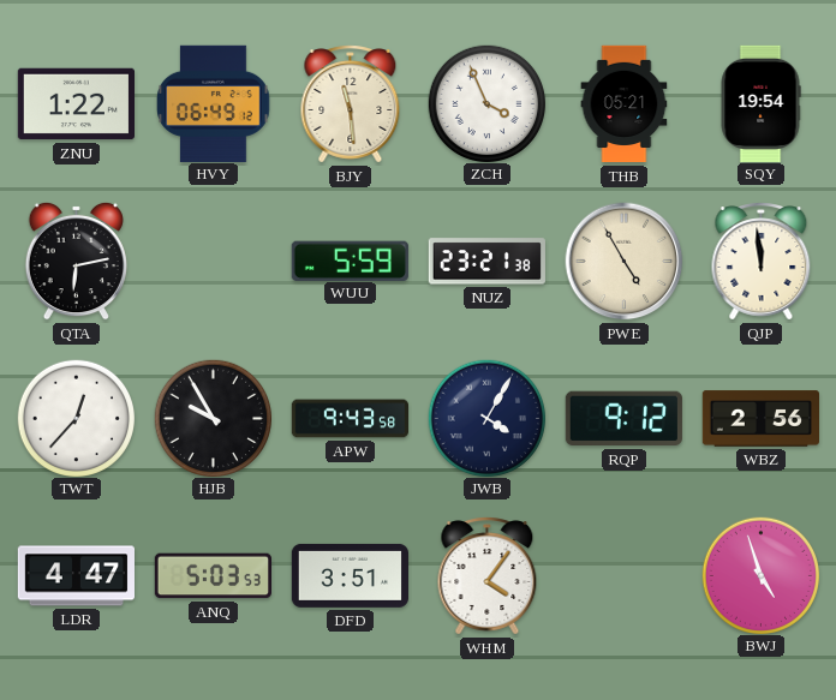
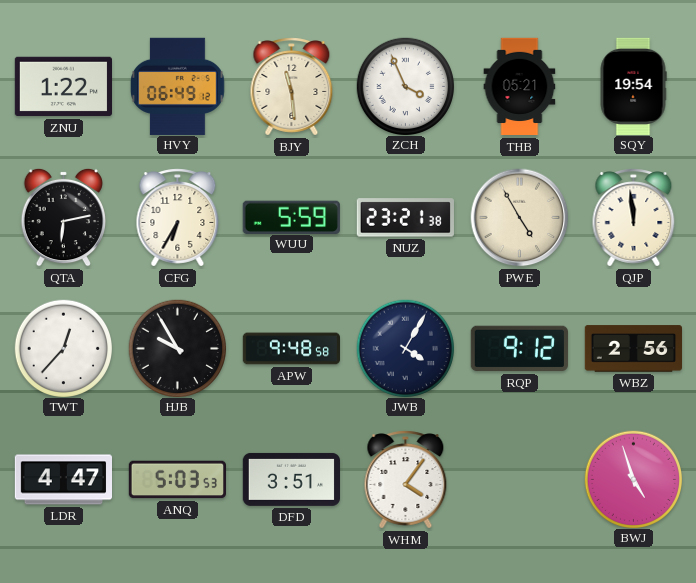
CFG: none -> 6:35 (178, 218)
APW: 9:43 -> 9:48 (291, 349)
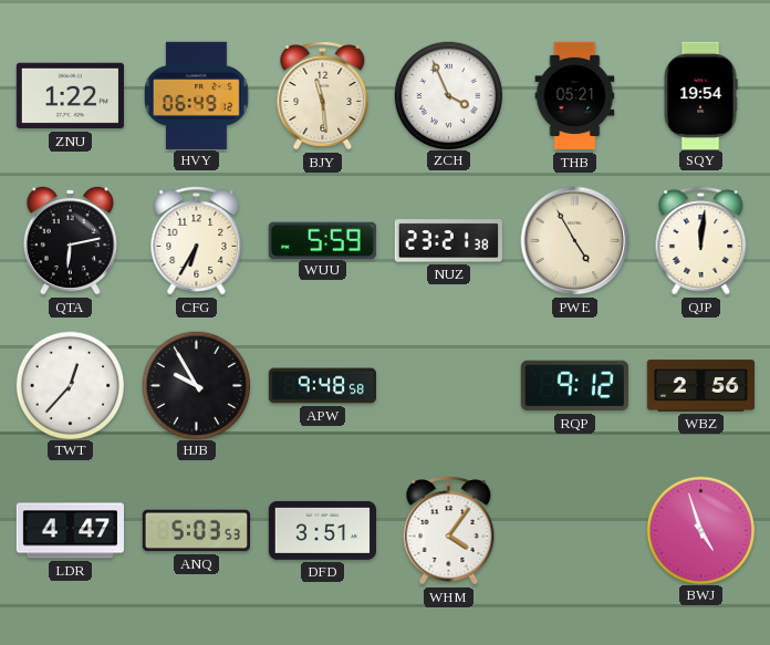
QJP: 11:59 -> 12:01 (701, 241)
JWB: 4:05 -> none (405, 348)
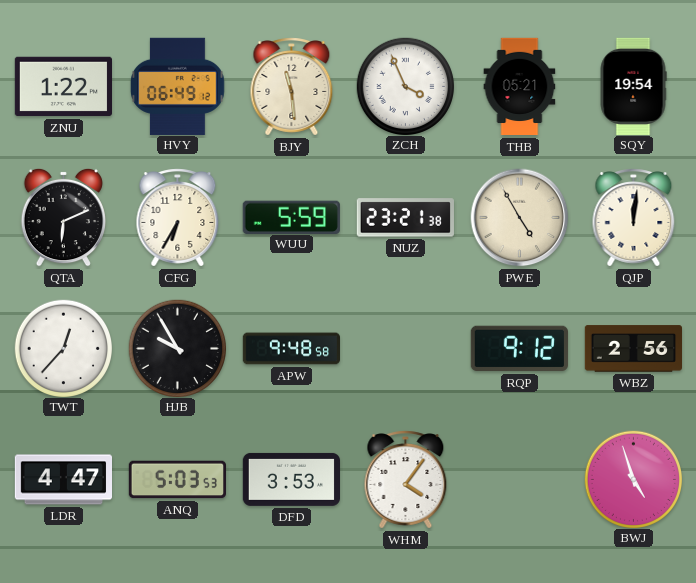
QTA: 6:13 -> 6:11 (63, 217)
DFD: 3:51 -> 3:53 (291, 479)
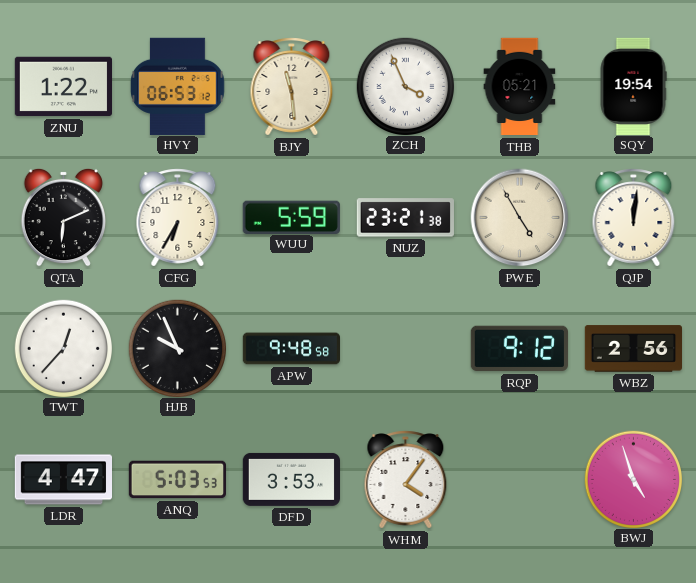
HVY: 06:49 -> 06:53 (178, 86)
HJB: 9:55 -> 9:56 (177, 348)
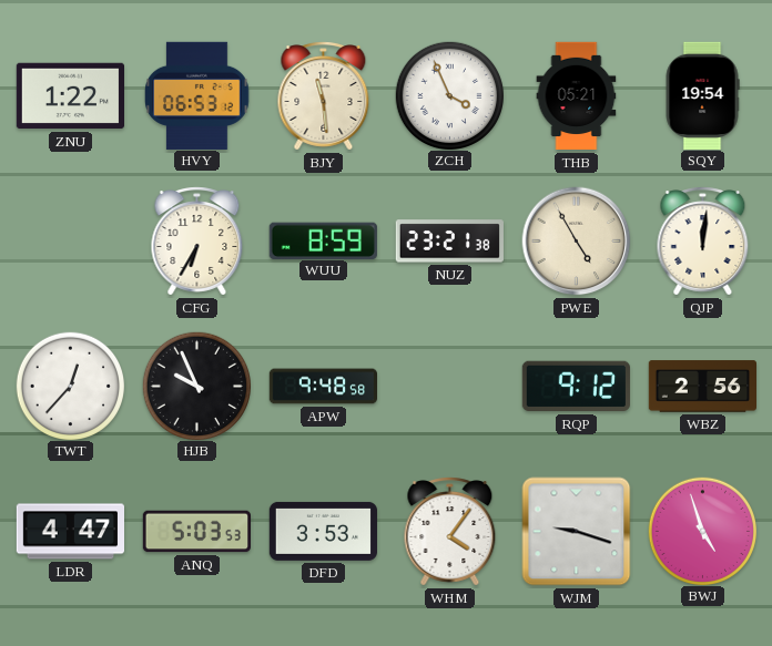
QTA: 6:11 -> none (63, 217)
WUU: 5:59 -> 8:59 (323, 240)
WJM: none -> 9:18 (577, 532)
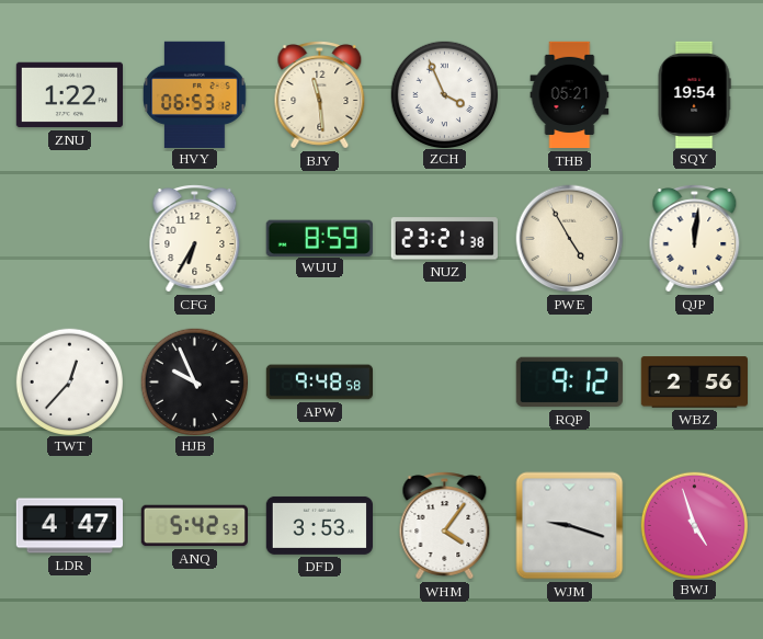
ANQ: 5:03 -> 5:42 (194, 526)
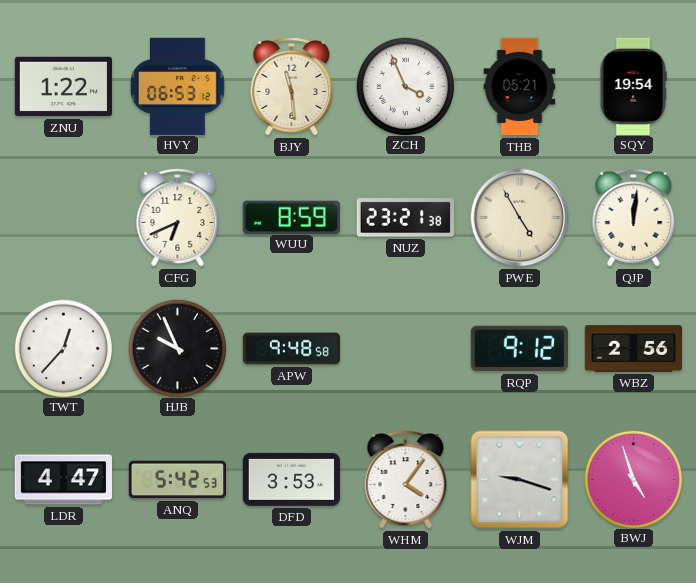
CFG: 6:35 -> 6:41 (178, 218)
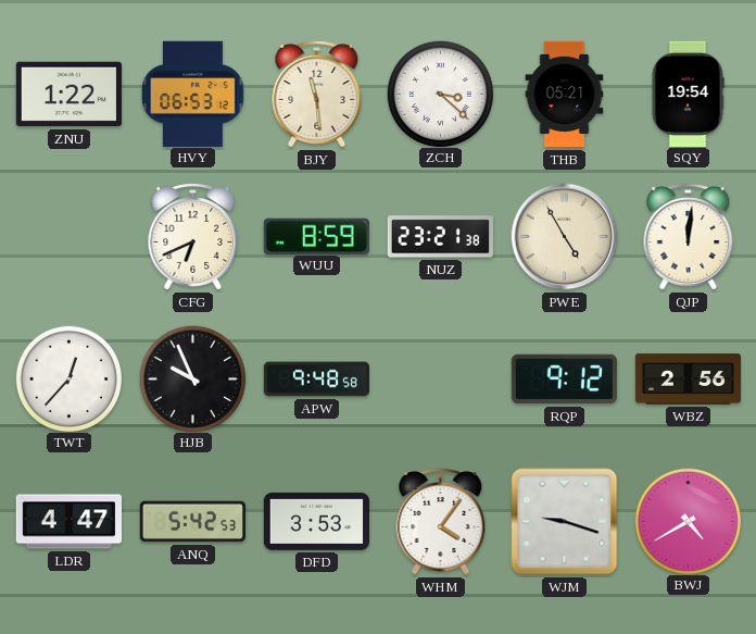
ZCH: 3:56 -> 3:22 (440, 94)
BWJ: 4:57 -> 4:40 (688, 521)
